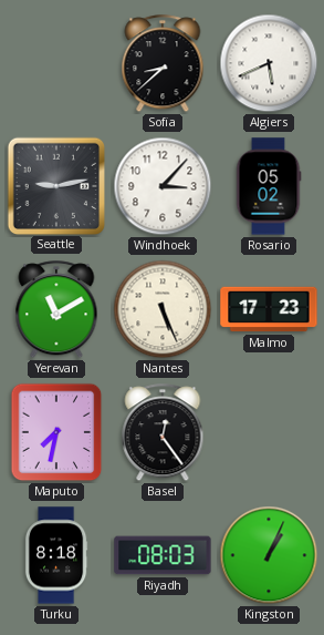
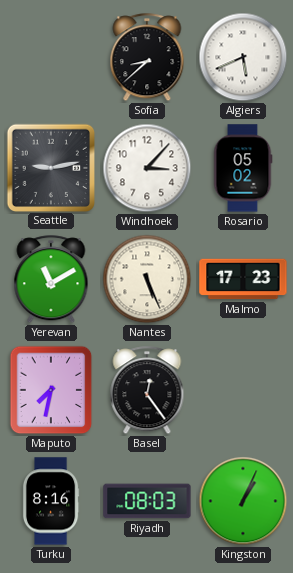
Turku: 8:18 -> 8:16 (51, 501)
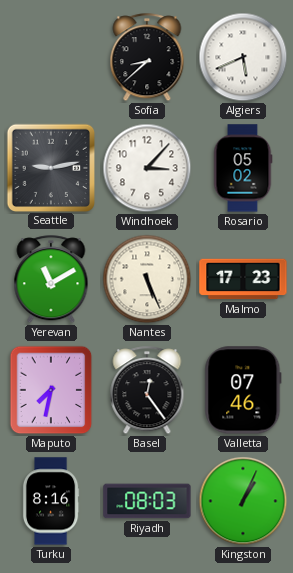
Valletta: none -> 07:46 (243, 390)
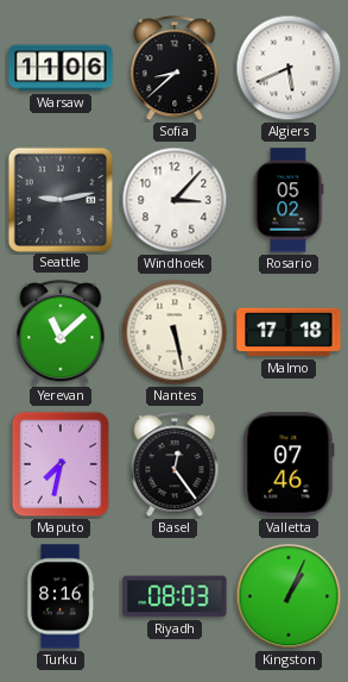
Warsaw: none -> 11:06 (61, 68)
Yerevan: 11:10 -> 11:08 (61, 333)
Nantes: 5:26 -> 5:28 (175, 332)
Malmo: 17:23 -> 17:18 (289, 332)
